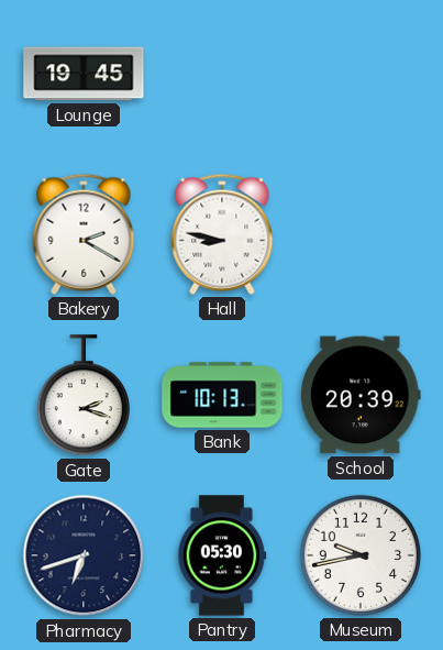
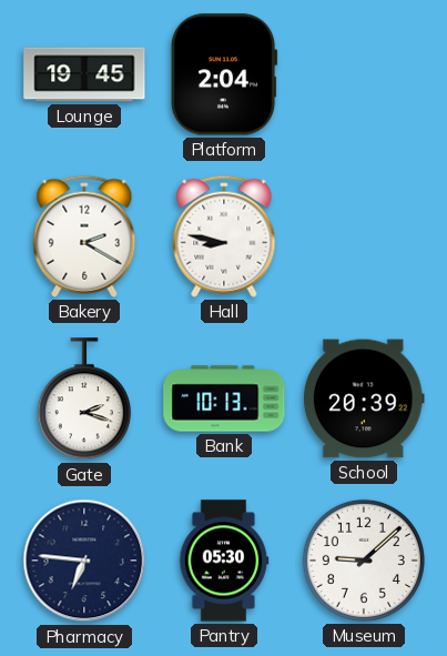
Platform: none -> 2:04 (224, 74)
Pharmacy: 6:42 -> 6:46 (84, 561)
Museum: 9:43 -> 9:08 (364, 561)
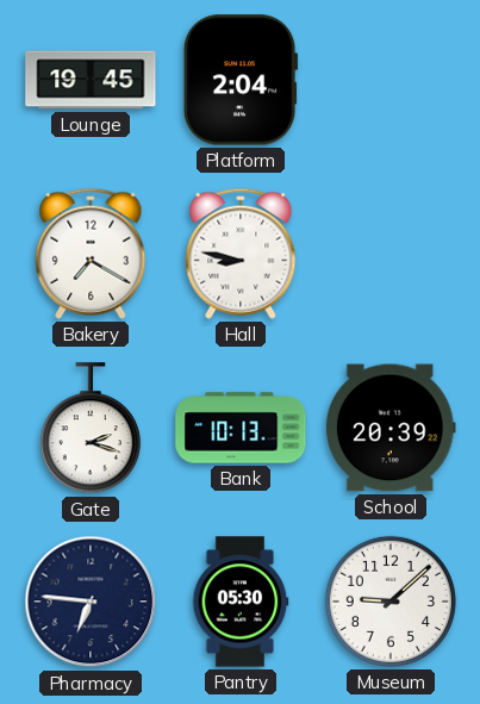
Bakery: 2:20 -> 7:20 (91, 254)
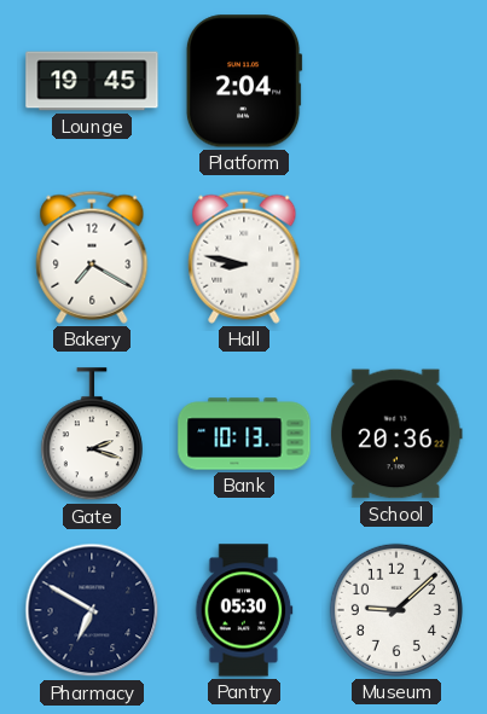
School: 20:39 -> 20:36 (396, 434)
Pharmacy: 6:46 -> 6:50 (92, 610)
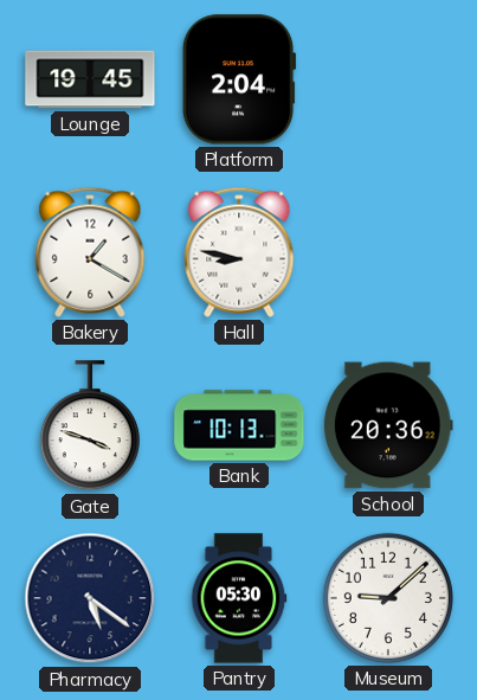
Bakery: 7:20 -> 1:20 (90, 252)
Gate: 2:18 -> 3:48 (90, 426)
Pharmacy: 6:50 -> 5:21 (90, 598)
